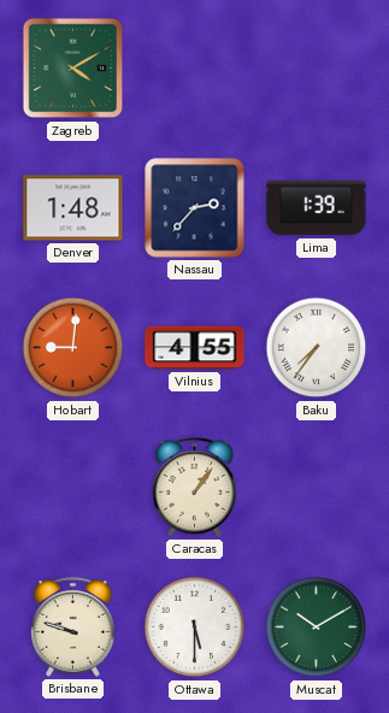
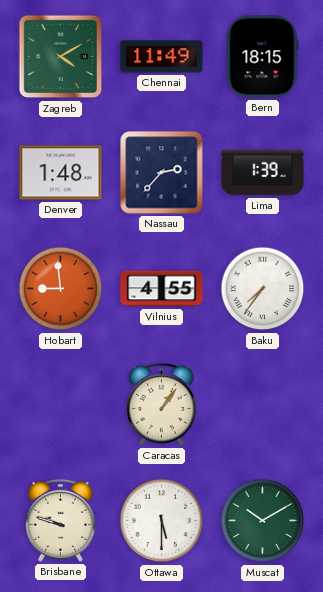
Chennai: none -> 11:49 (162, 57)
Bern: none -> 18:15 (263, 57)
Hobart: 9:01 -> 8:59 (61, 289)
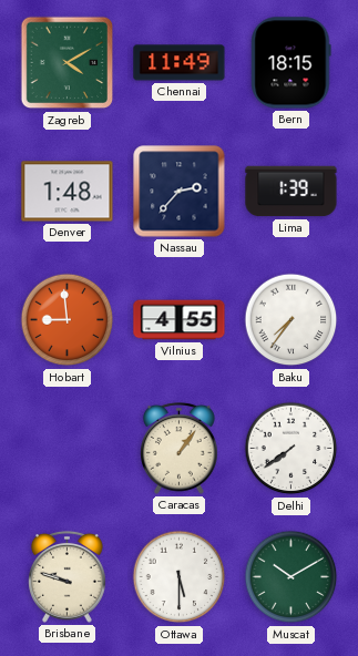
Delhi: none -> 7:39 (291, 449)
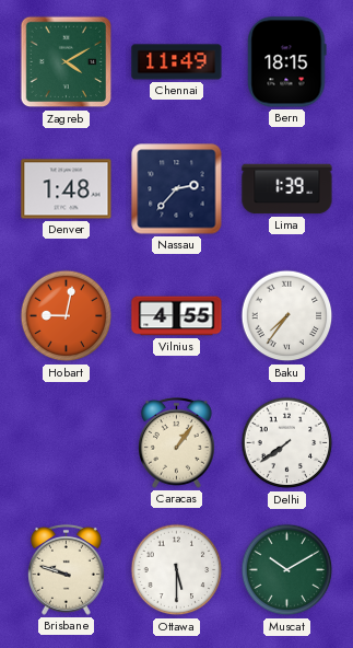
Hobart: 8:59 -> 9:02 (67, 316)
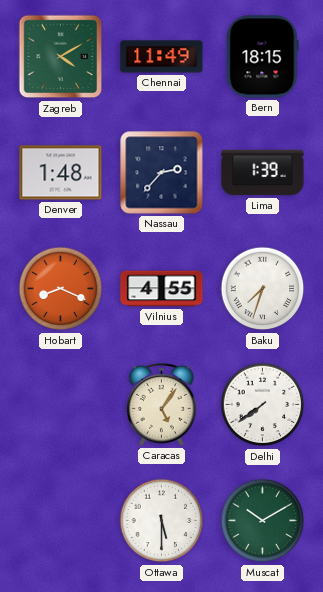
Hobart: 9:02 -> 8:19 (61, 289)
Baku: 7:36 -> 7:33 (263, 289)
Caracas: 1:06 -> 5:06 (162, 404)
Brisbane: 9:48 -> none (67, 569)
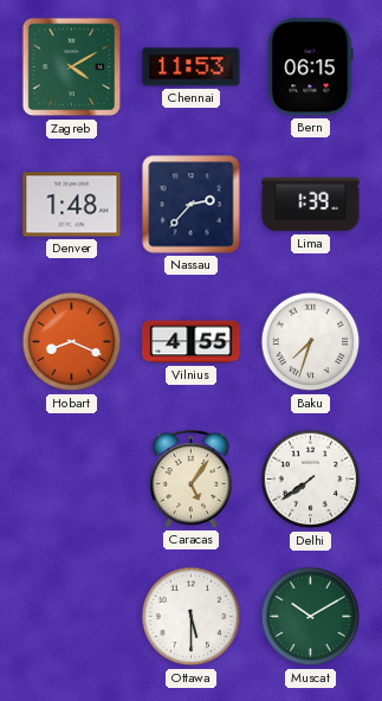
Chennai: 11:49 -> 11:53 (192, 67)
Bern: 18:15 -> 06:15 (311, 67)
